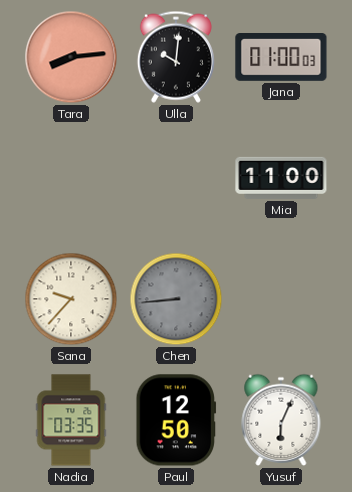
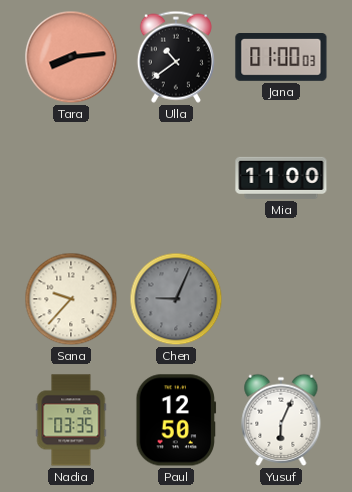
Ulla: 10:01 -> 10:39 (176, 57)
Chen: 8:44 -> 9:04 (176, 299)
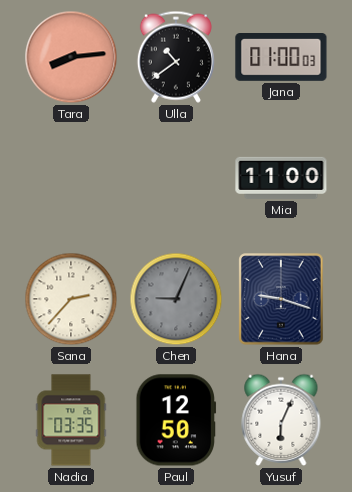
Sana: 9:37 -> 2:37 (71, 299)
Hana: none -> 9:18 (281, 299)
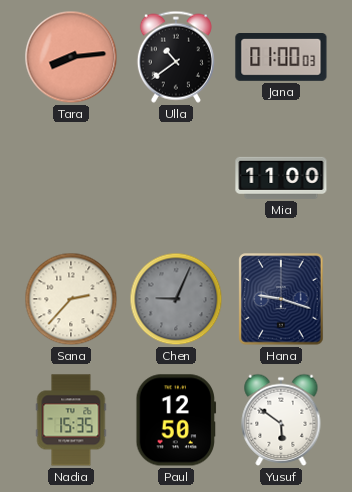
Nadia: 03:35 -> 15:35 (71, 420)
Yusuf: 6:04 -> 5:51 (281, 420)
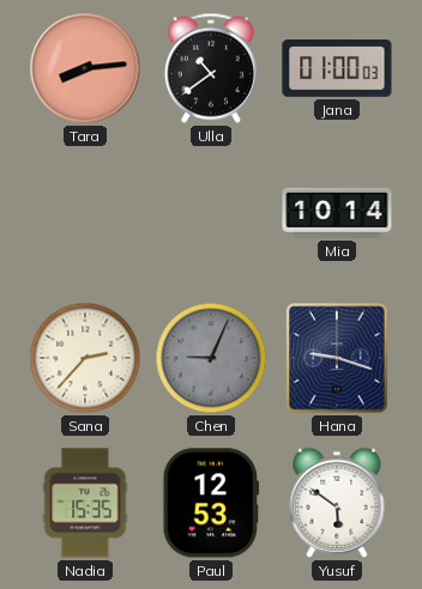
Mia: 11:00 -> 10:14 (337, 213)
Paul: 12:50 -> 12:53 (211, 503)
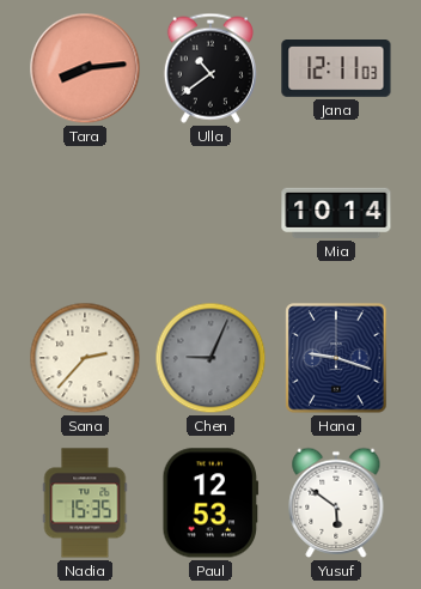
Jana: 01:00 -> 12:11 (336, 69)
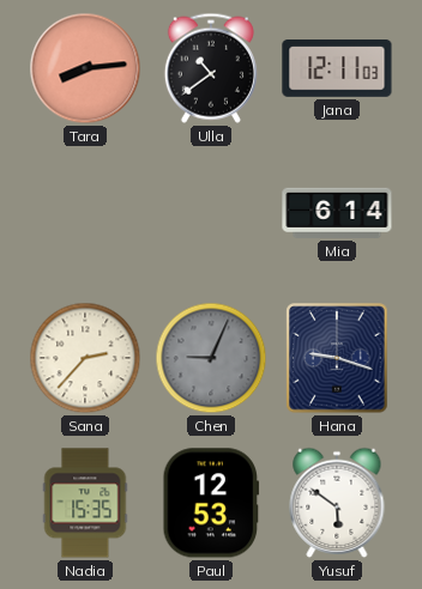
Mia: 10:14 -> 6:14 (337, 213)
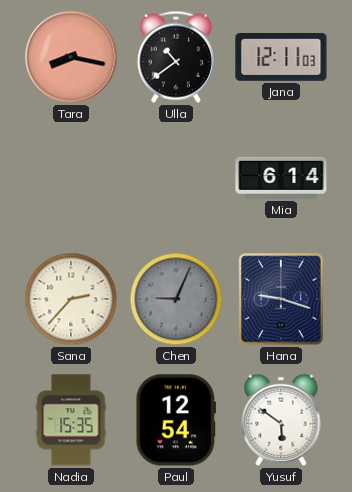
Tara: 8:14 -> 8:17 (71, 57)
Paul: 12:53 -> 12:54 (176, 420)
